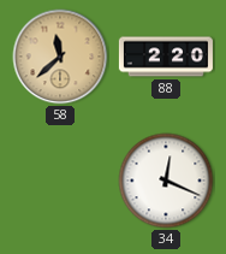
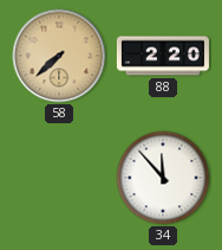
58: 11:38 -> 7:38 (59, 56)
34: 12:19 -> 11:53 (163, 178)
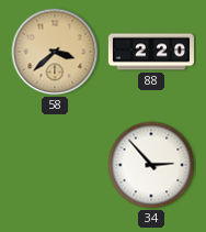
58: 7:38 -> 3:38 (55, 52)
34: 11:53 -> 2:53 (151, 165)
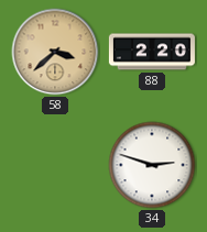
34: 2:53 -> 2:48 (152, 165)
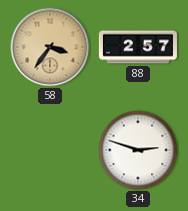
58: 3:38 -> 3:36 (50, 47)
88: 2:20 -> 2:57 (138, 47)
